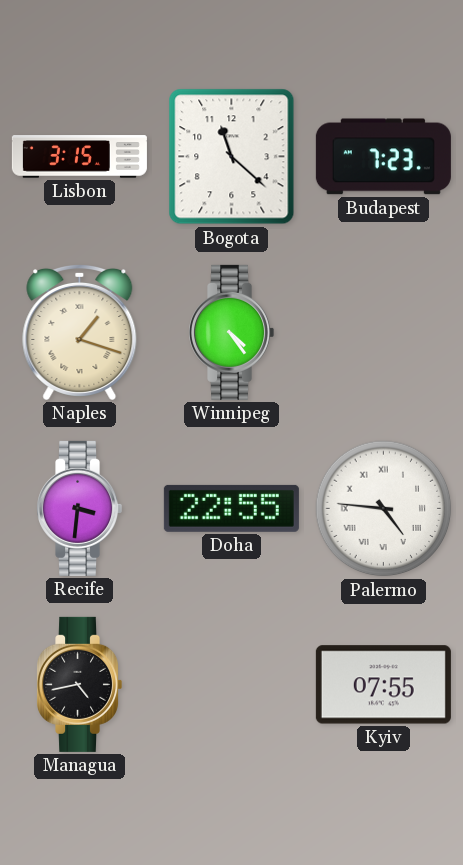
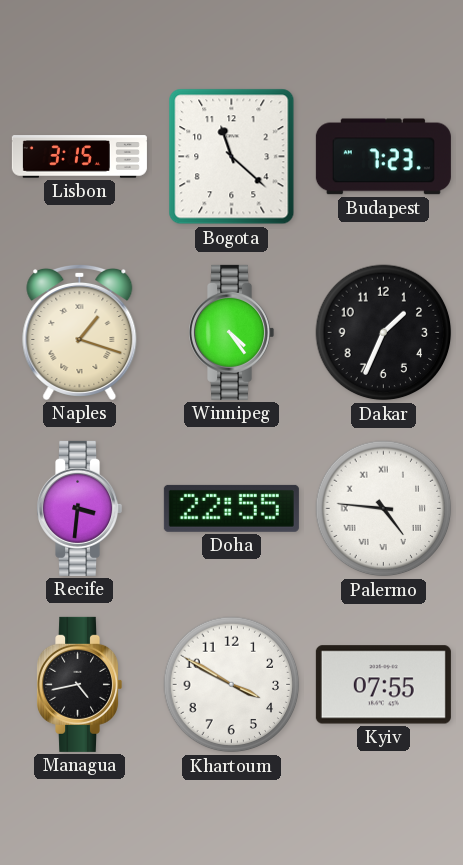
Dakar: none -> 1:34 (384, 333)
Khartoum: none -> 3:50 (232, 685)
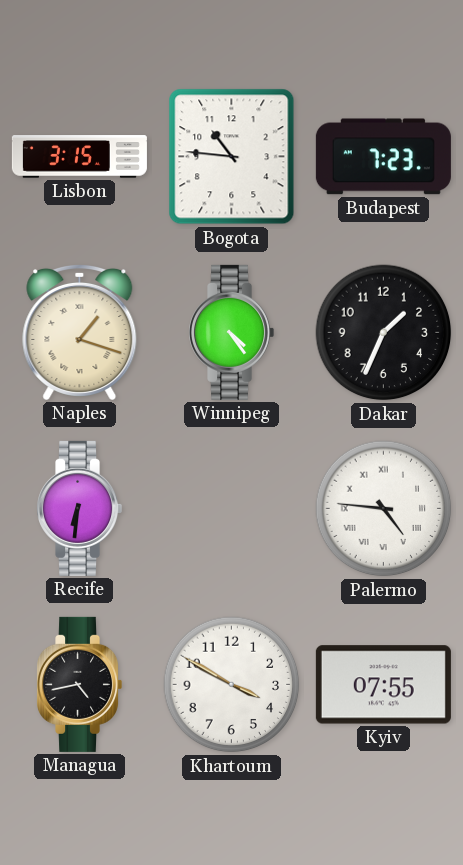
Bogota: 11:22 -> 10:46 (232, 157)
Recife: 3:31 -> 6:31 (80, 508)
Doha: 22:55 -> none (231, 508)
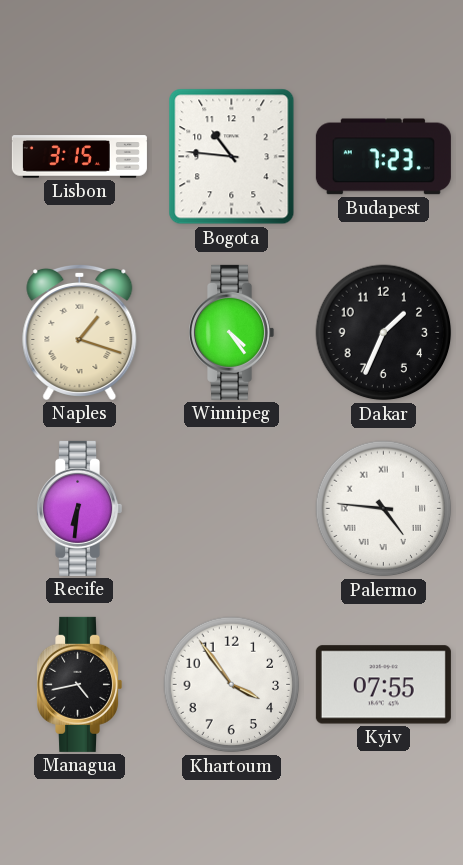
Khartoum: 3:50 -> 3:54 (232, 685)
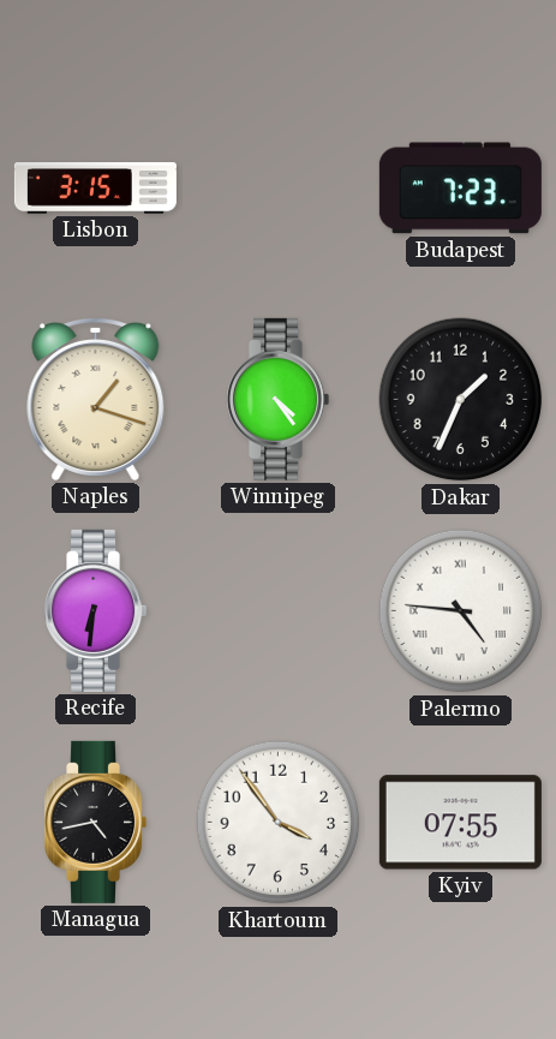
Bogota: 10:46 -> none (232, 157)
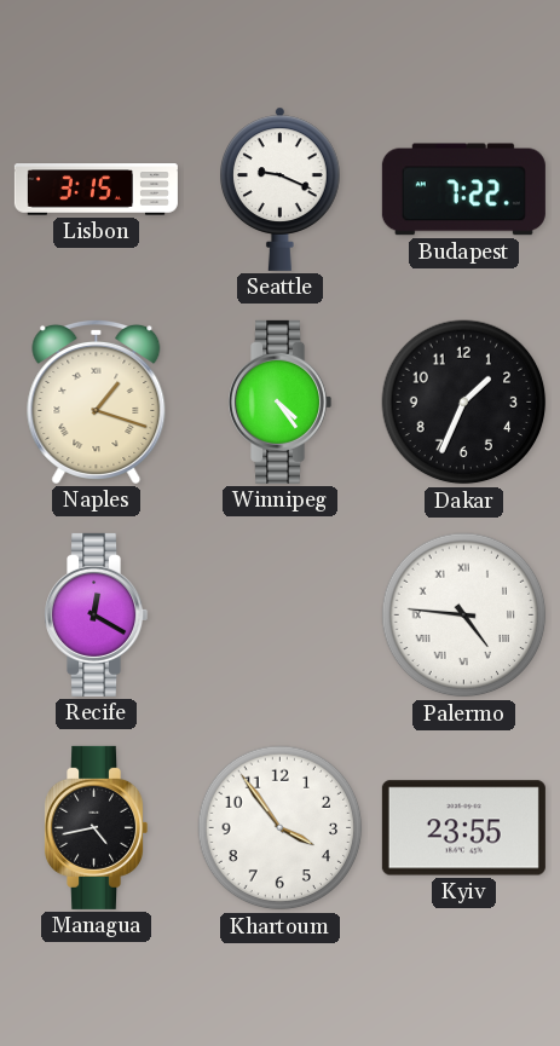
Seattle: none -> 9:19 (281, 189)
Budapest: 7:23 -> 7:22 (463, 190)
Recife: 6:31 -> 12:20 (97, 614)
Kyiv: 07:55 -> 23:55 (463, 828)
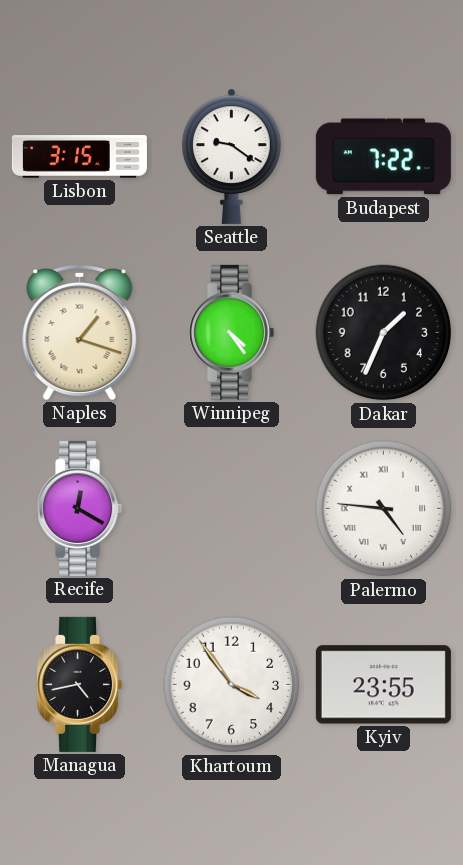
Seattle: 9:19 -> 9:21 (232, 156)
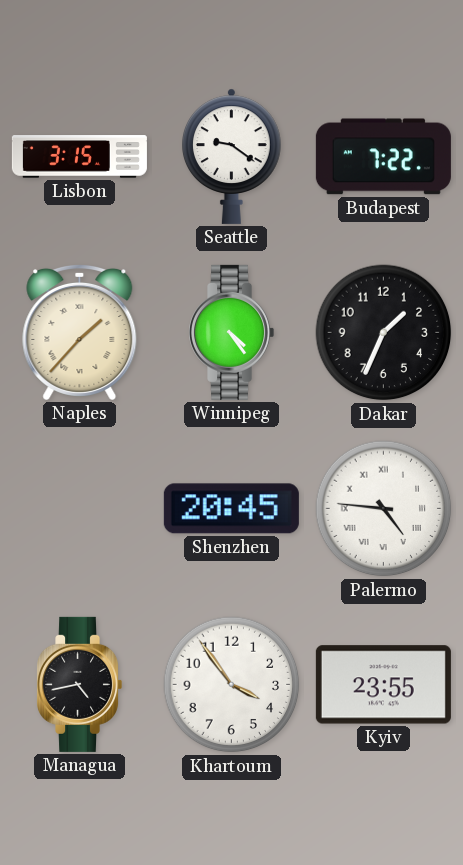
Naples: 1:18 -> 1:37 (80, 332)
Recife: 12:20 -> none (80, 508)
Shenzhen: none -> 20:45 (231, 509)
